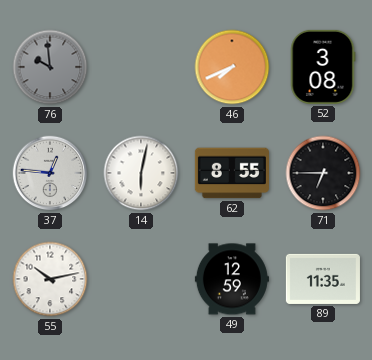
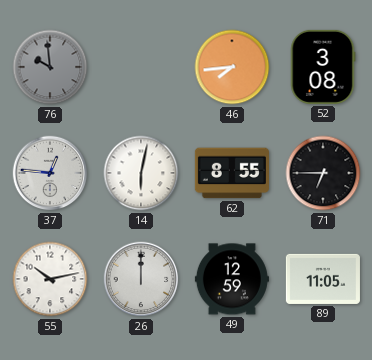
46: 7:41 -> 7:44 (232, 67)
26: none -> 12:00 (141, 279)
89: 11:35 -> 11:05 (323, 279)
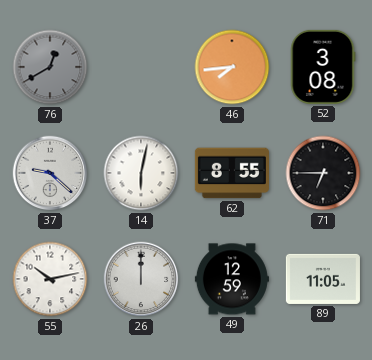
76: 9:59 -> 12:40 (50, 67)
37: 12:46 -> 9:22 (50, 173)
